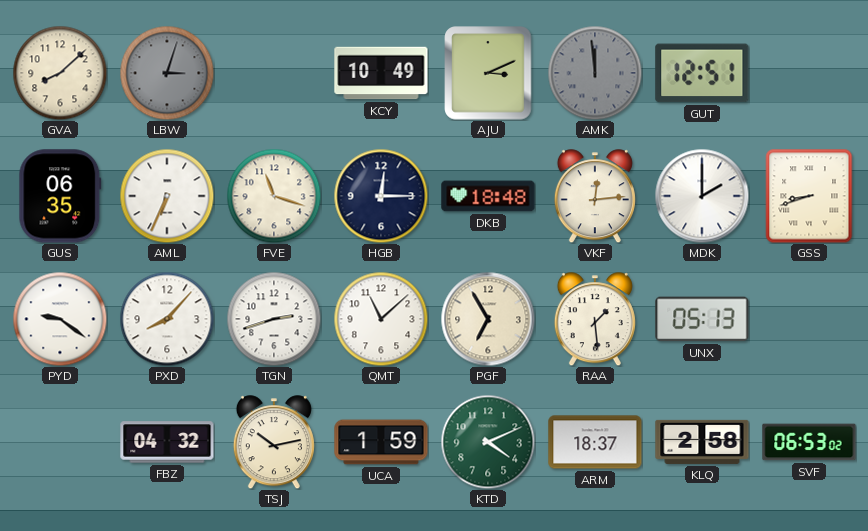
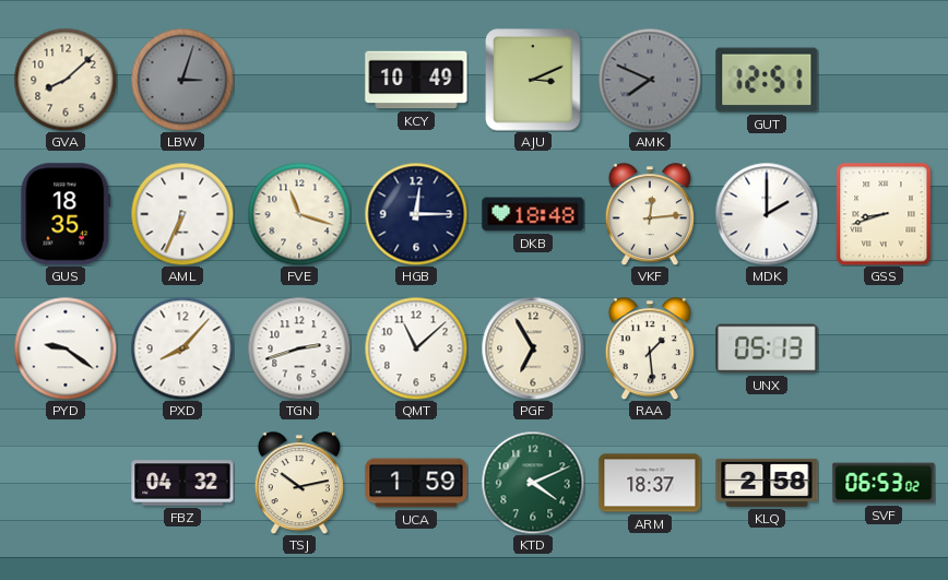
AMK: 11:59 -> 7:49 (650, 80)
GUS: 06:35 -> 18:35 (66, 214)
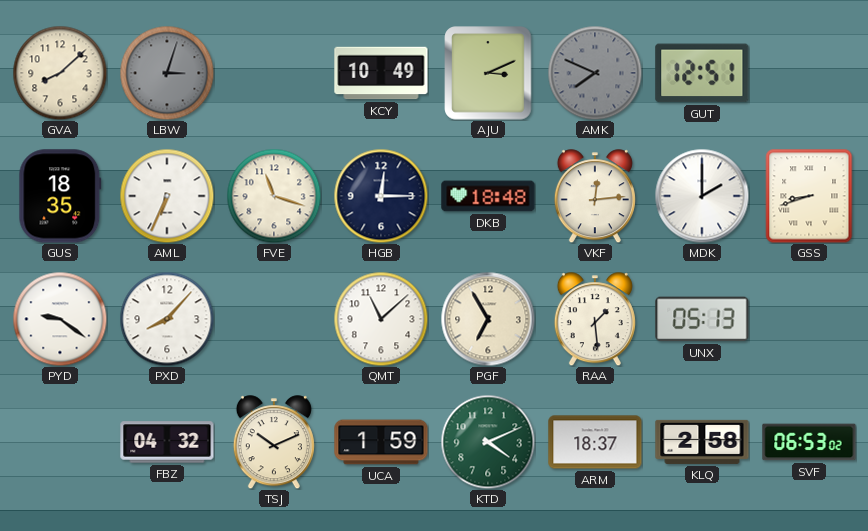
TGN: 2:42 -> none (299, 348)
TSJ: 10:13 -> 10:11 (274, 442)
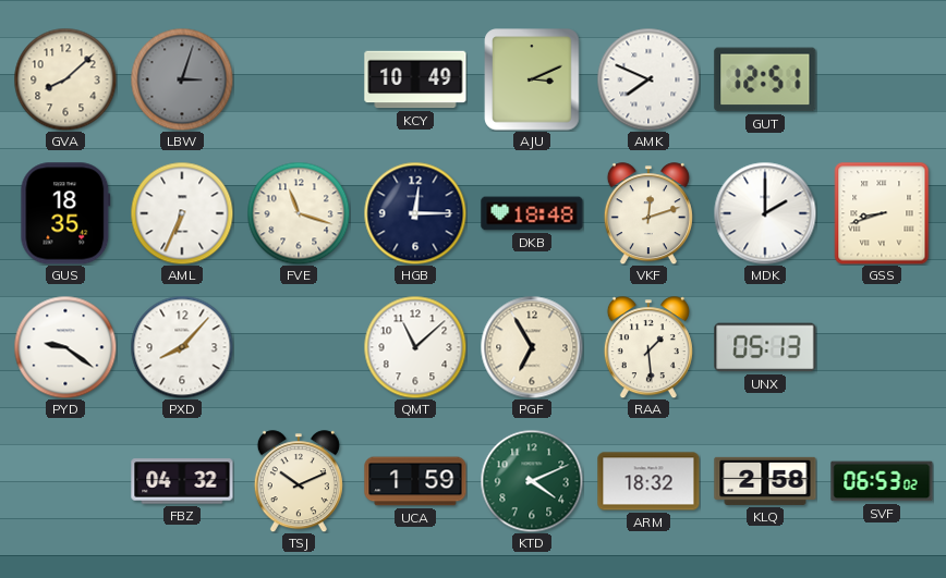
AMK dial: grey -> white (648, 79)
VKF: 12:14 -> 12:12 (648, 213)
ARM: 18:37 -> 18:32 (648, 481)
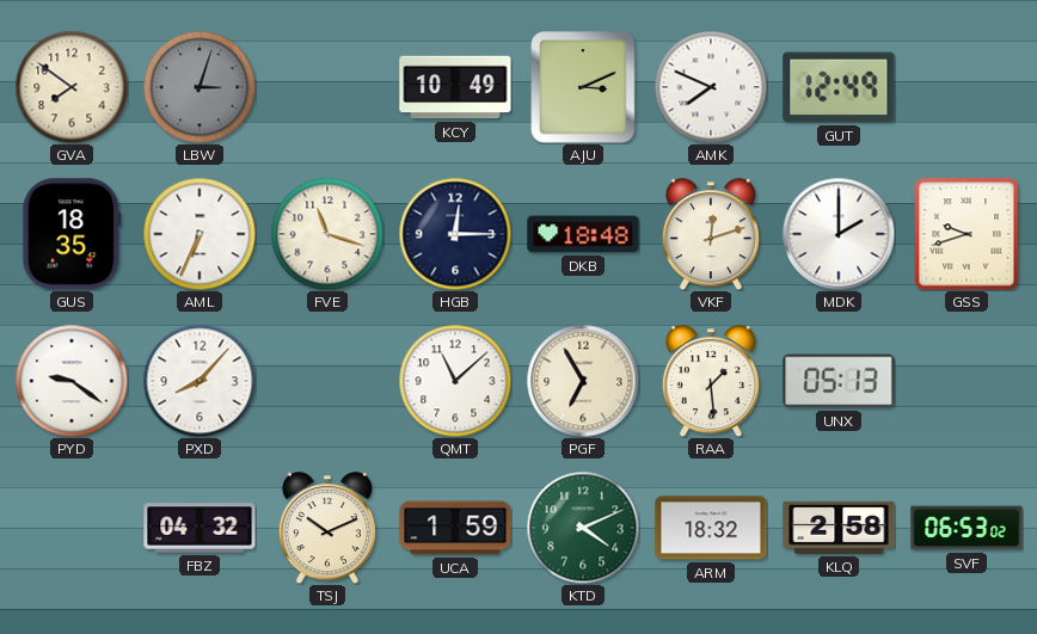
GVA: 8:08 -> 7:51 (72, 87)
GUT: 12:51 -> 12:49 (839, 87)
GSS: 8:42 -> 9:42 (967, 234)
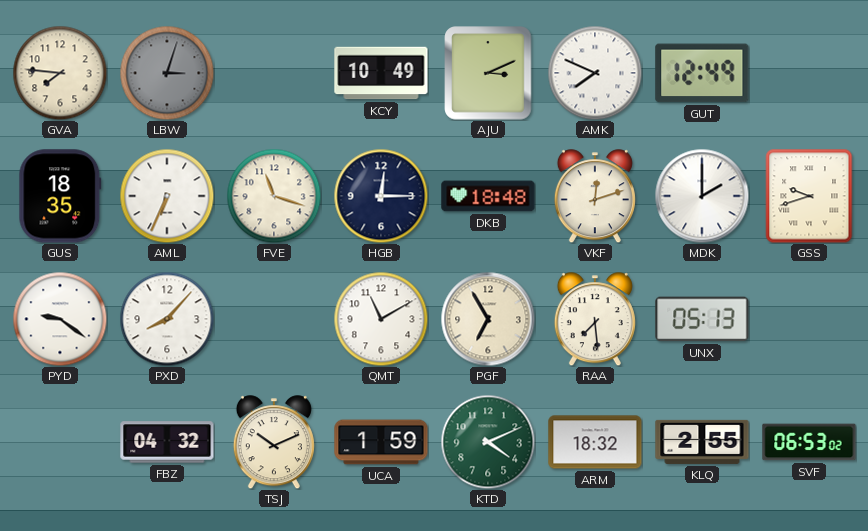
GVA: 7:51 -> 7:46 (60, 73)
QMT: 11:08 -> 11:10 (381, 319)
RAA: 1:29 -> 7:29 (595, 319)
KLQ: 2:58 -> 2:55 (702, 442)
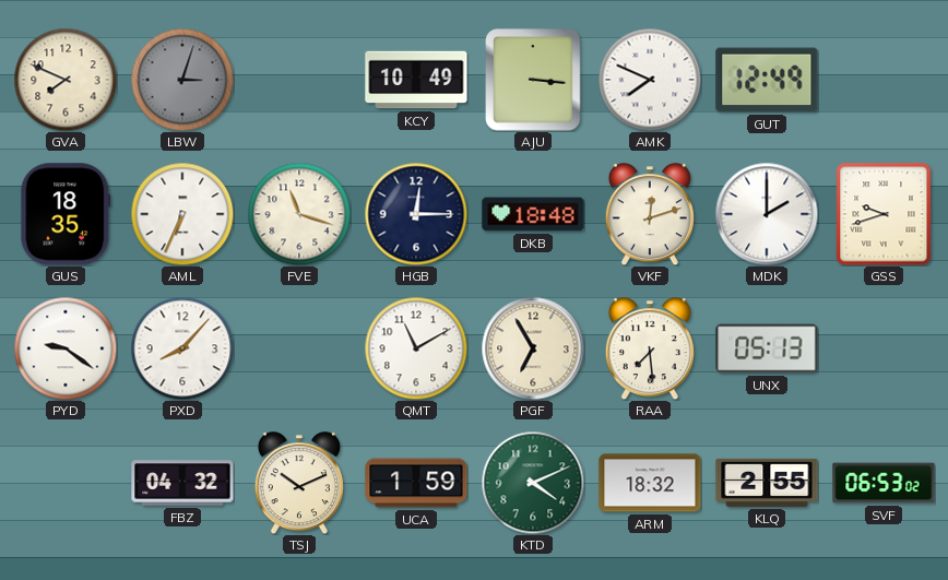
GVA: 7:46 -> 7:49 (66, 80)
AJU: 3:11 -> 3:16 (533, 80)
